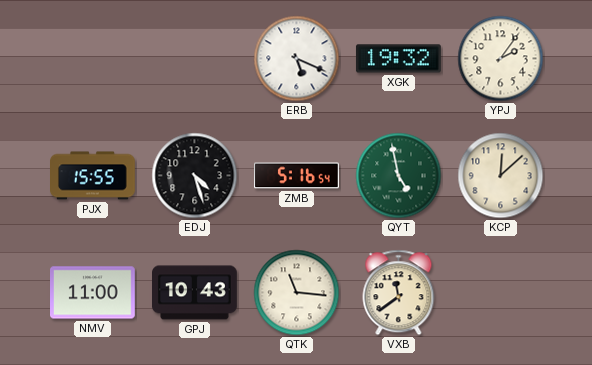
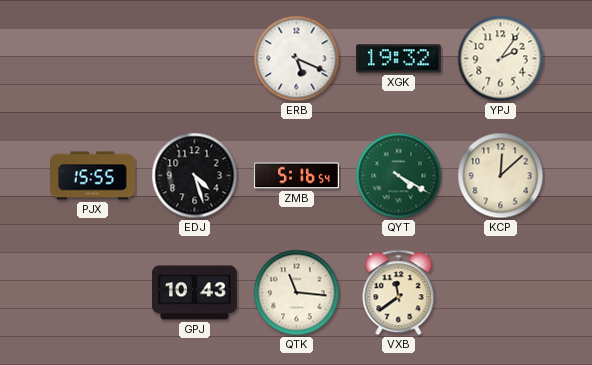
QYT: 4:58 -> 4:20 (399, 176)
NMV: 11:00 -> none (93, 293)
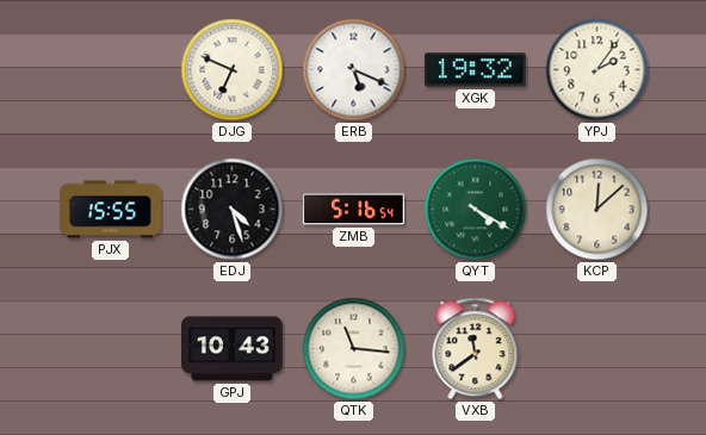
DJG: none -> 6:49 (233, 70)
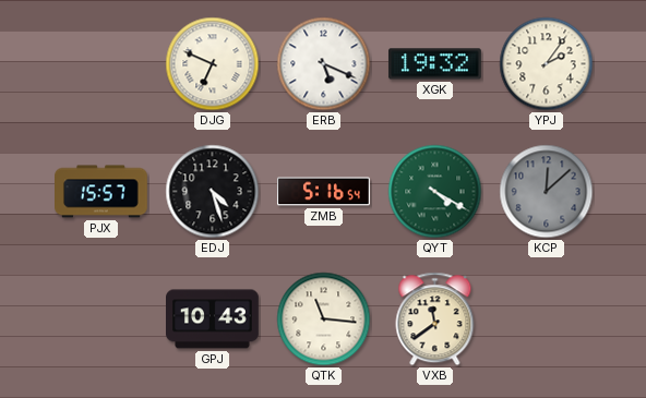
PJX: 15:55 -> 15:57 (101, 192)
KCP dial: cream -> grey (547, 192)
